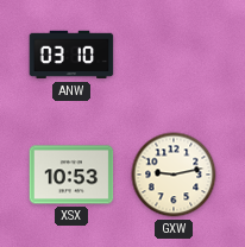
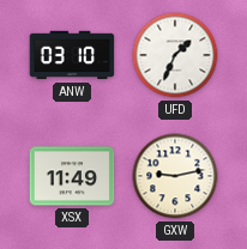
UFD: none -> 1:34 (175, 55)
XSX: 10:53 -> 11:49 (72, 176)
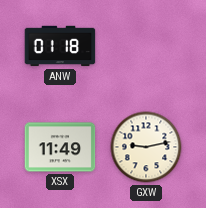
ANW: 03:10 -> 01:18 (60, 46)
UFD: 1:34 -> none (175, 55)
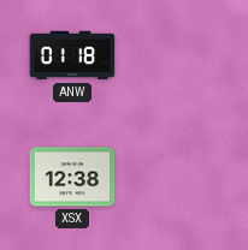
XSX: 11:49 -> 12:38 (72, 177)
GXW: 9:13 -> none (146, 147)
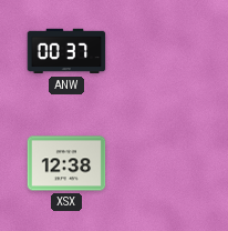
ANW: 01:18 -> 00:37 (66, 51)
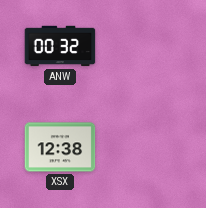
ANW: 00:37 -> 00:32 (60, 46)
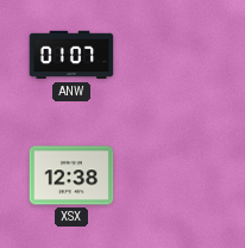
ANW: 00:32 -> 01:07 (71, 55)
